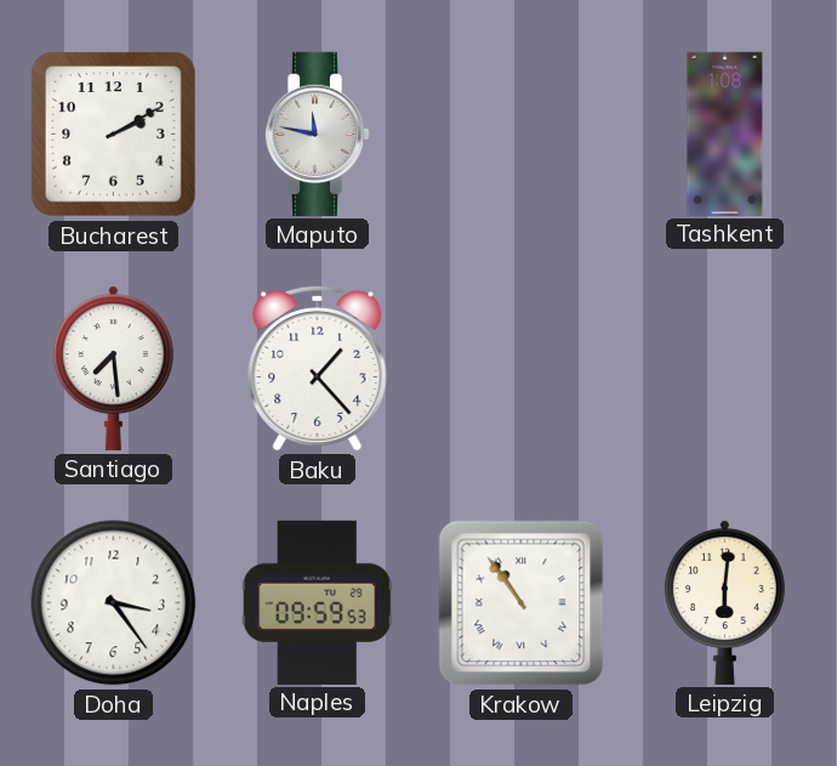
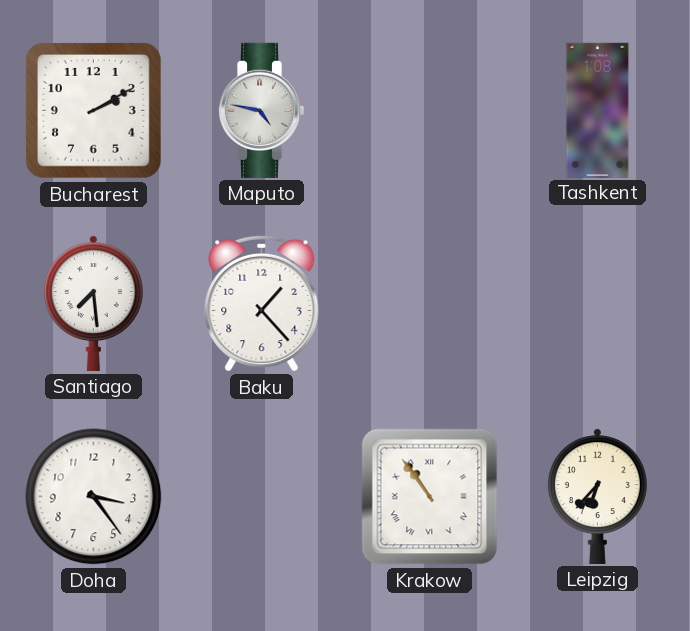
Maputo: 11:47 -> 4:47 (261, 110)
Naples: 09:59 -> none (317, 602)
Leipzig: 6:01 -> 6:37 (597, 496)
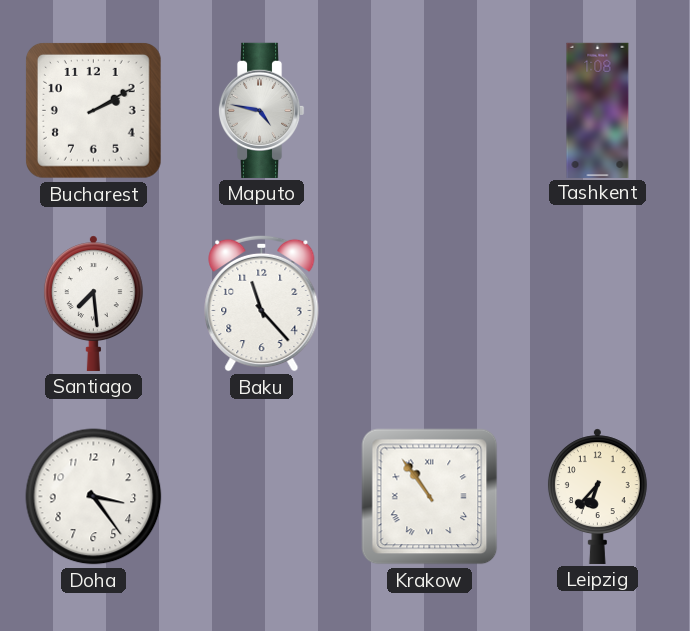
Baku: 1:23 -> 11:23 (262, 303)
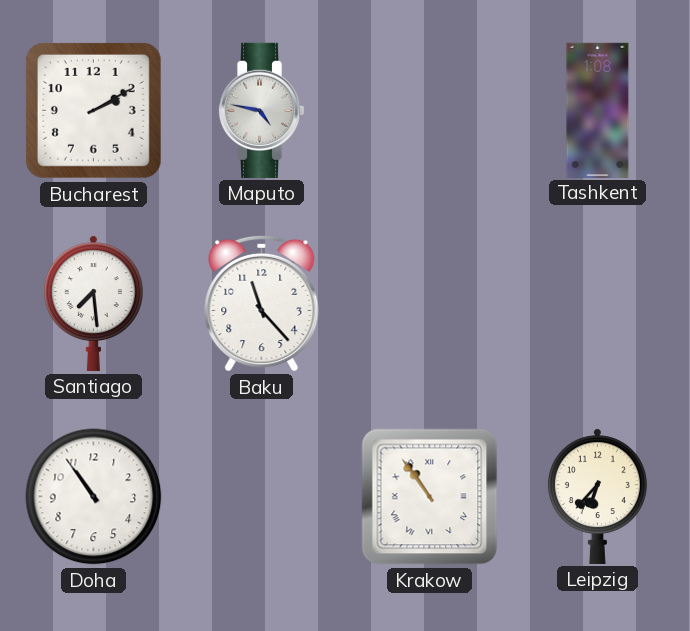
Doha: 3:24 -> 10:54 (94, 497)
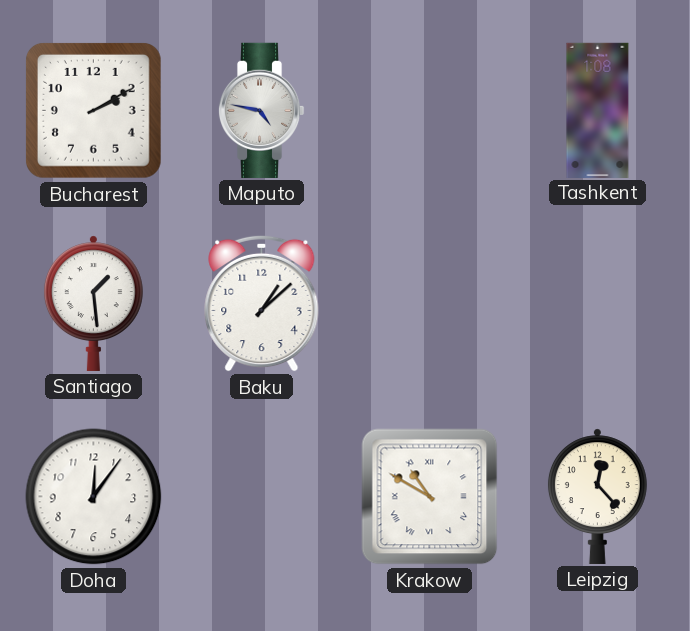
Santiago: 7:29 -> 1:29 (93, 303)
Baku: 11:23 -> 1:08 (262, 303)
Doha: 10:54 -> 12:06 (94, 497)
Krakow: 10:54 -> 10:50 (430, 497)
Leipzig: 6:37 -> 12:23 (597, 496)
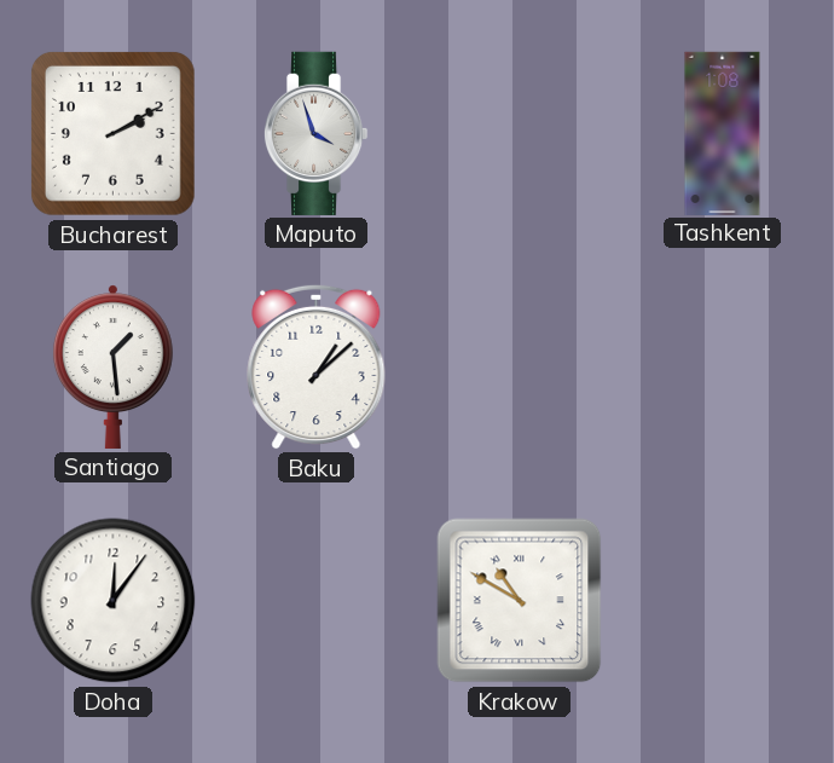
Maputo: 4:47 -> 3:57 (315, 133)
Leipzig: 12:23 -> none (597, 496)
